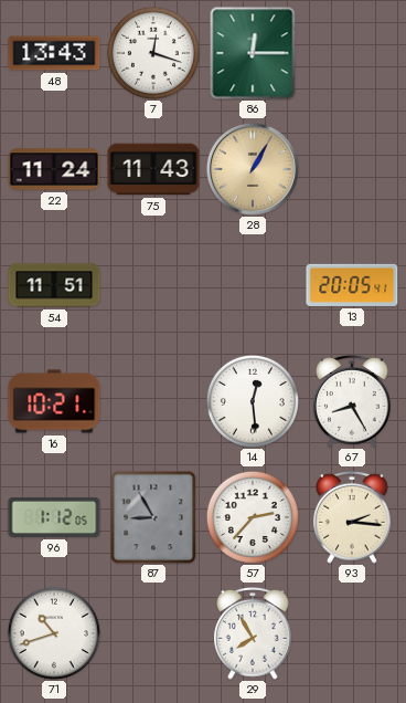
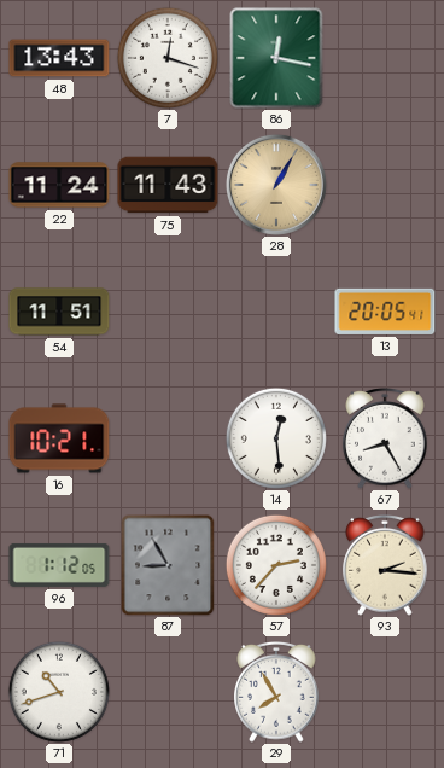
86: 12:15 -> 12:17 (276, 58)
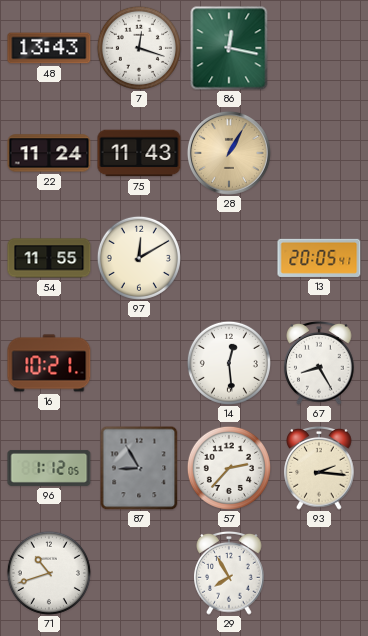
54: 11:51 -> 11:55 (49, 258)
97: none -> 12:10 (139, 258)
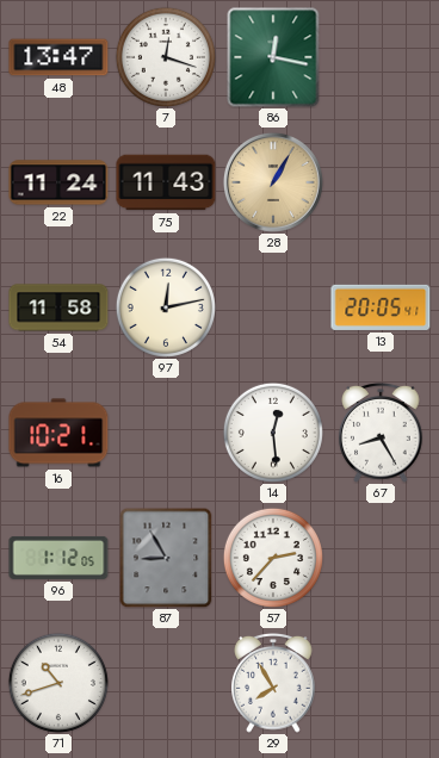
48: 13:43 -> 13:47 (58, 57)
54: 11:55 -> 11:58 (58, 307)
97: 12:10 -> 12:13 (166, 307)
93: 2:16 -> none (319, 469)
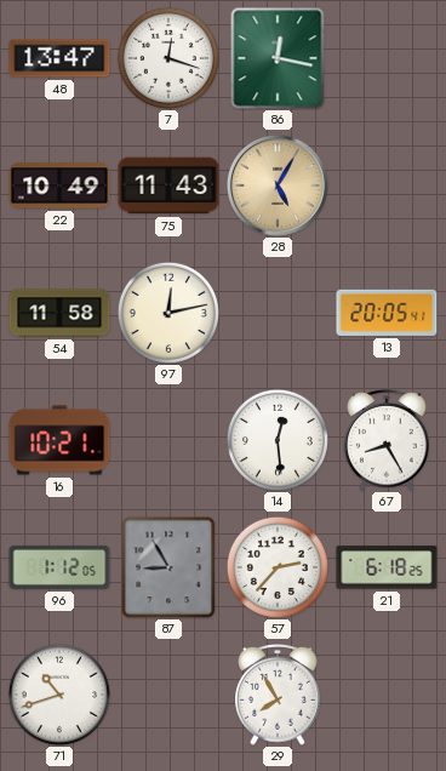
22: 11:24 -> 10:49 (59, 185)
28: 1:05 -> 5:05 (278, 185)
21: none -> 6:18 (387, 567)
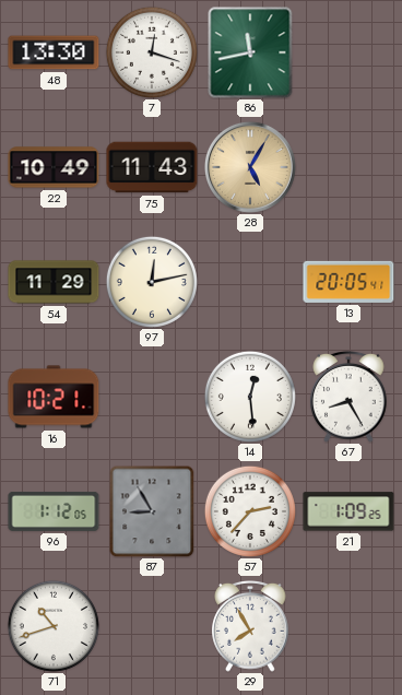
48: 13:47 -> 13:30 (54, 52)
86: 12:17 -> 11:43 (250, 52)
54: 11:58 -> 11:29 (54, 282)
21: 6:18 -> 1:09 (348, 511)
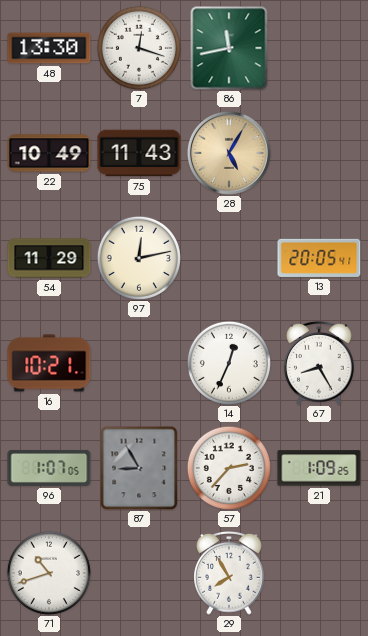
14: 12:29 -> 12:34 (229, 363)
96: 1:12 -> 1:07 (49, 468)
